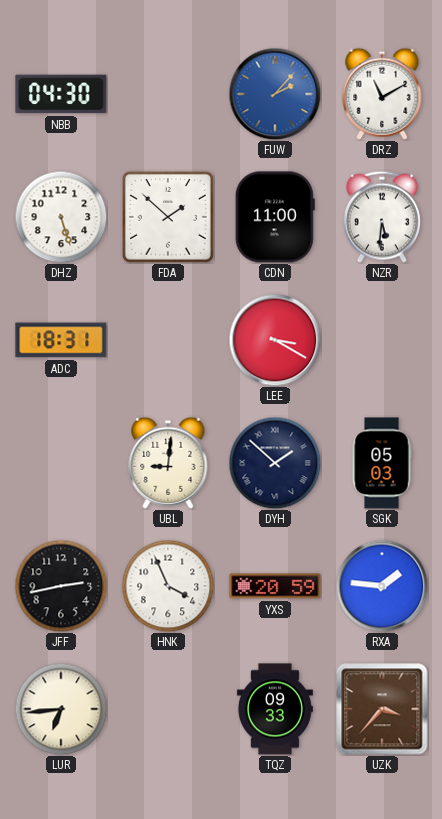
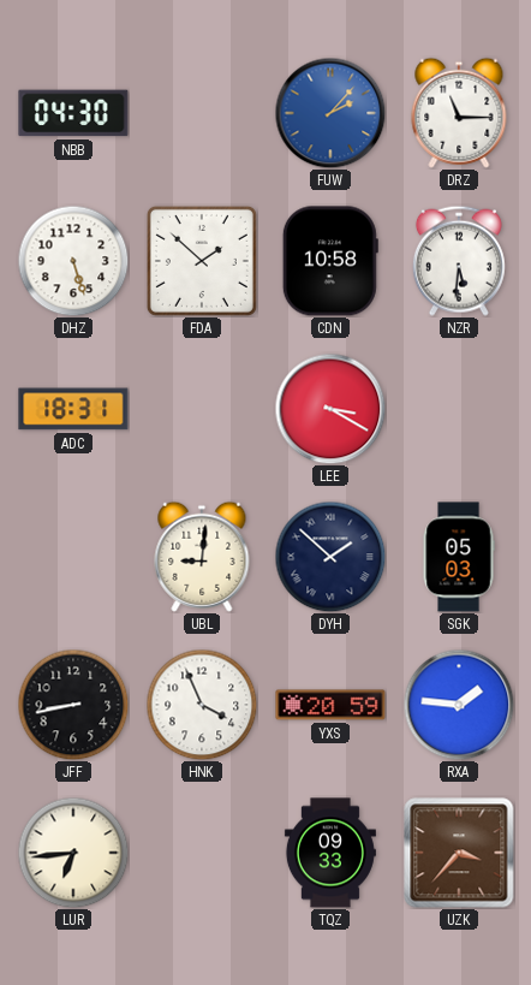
DRZ: 11:10 -> 11:15 (459, 113)
CDN: 11:00 -> 10:58 (330, 261)
JFF: 2:43 -> 8:43 (73, 705)
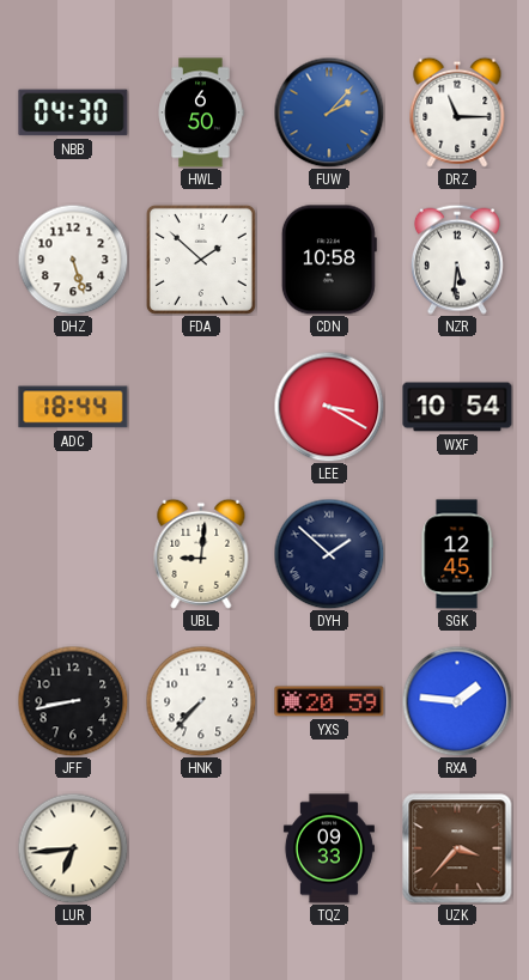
HWL: none -> 6:50 (201, 112)
ADC: 18:31 -> 18:44 (73, 407)
WXF: none -> 10:54 (457, 407)
SGK: 05:03 -> 12:45 (457, 554)
HNK: 3:56 -> 7:37 (201, 701)
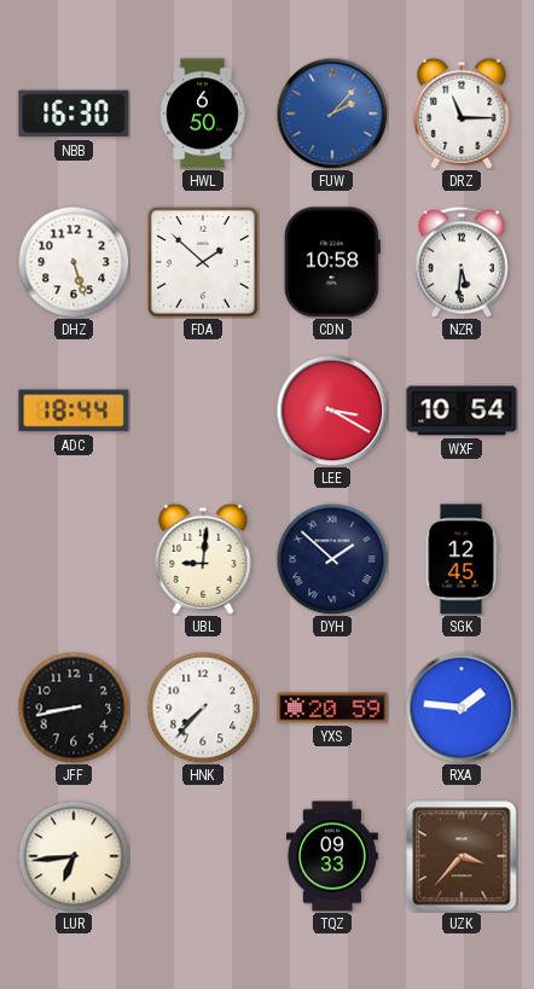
NBB: 04:30 -> 16:30 (74, 114)
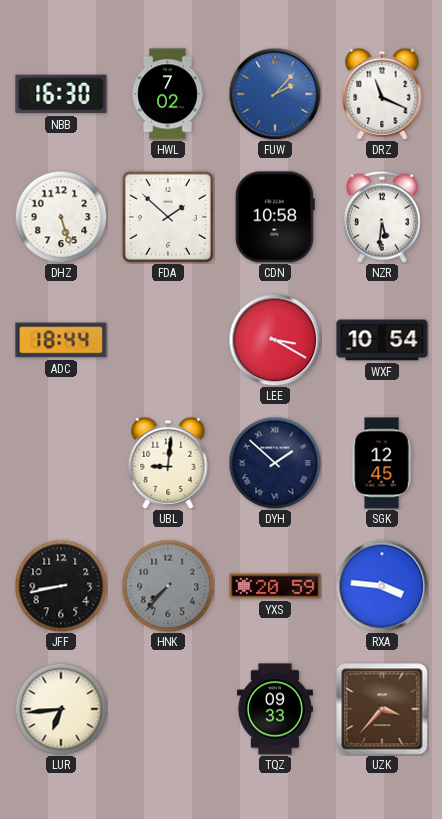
HWL: 6:50 -> 7:02 (168, 94)
DRZ: 11:15 -> 11:19 (382, 94)
HNK dial: white -> grey (168, 586)
RXA: 1:46 -> 3:46 (382, 586)
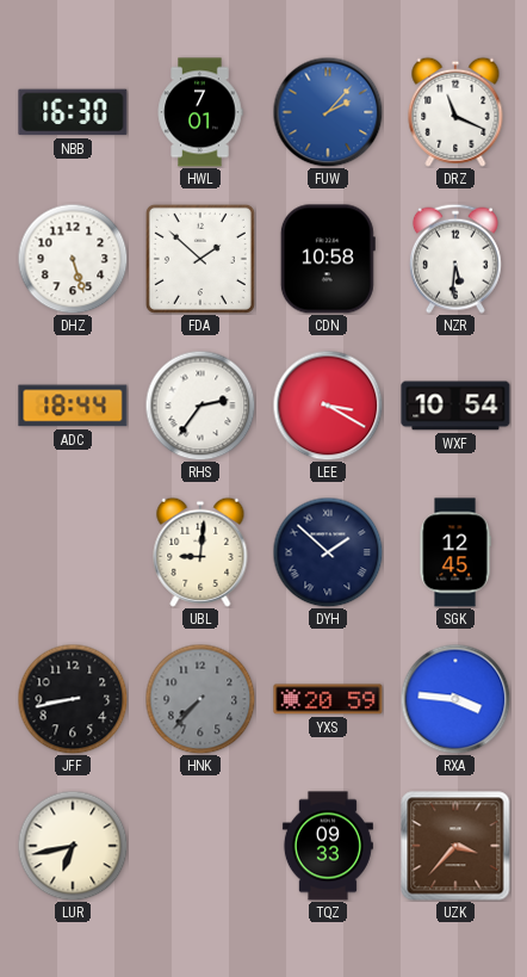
HWL: 7:02 -> 7:01 (200, 112)
RHS: none -> 2:36 (200, 406)
LUR: 6:44 -> 6:43 (73, 846)
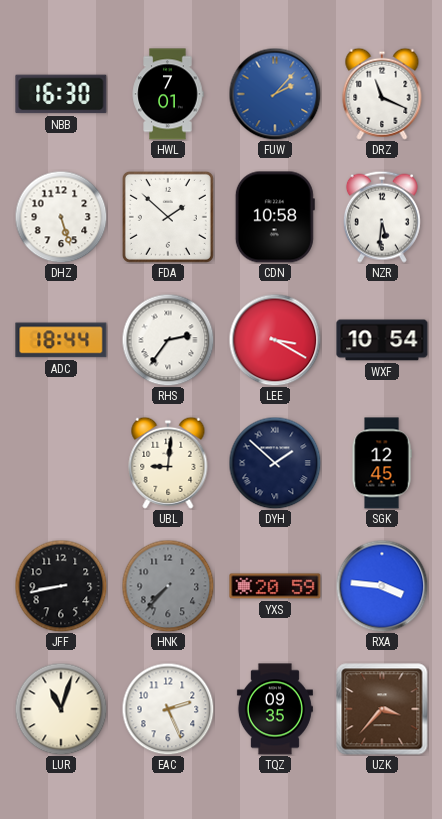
LUR: 6:43 -> 11:03 (61, 709)
EAC: none -> 2:26 (168, 709)
TQZ: 09:33 -> 09:35 (275, 709)
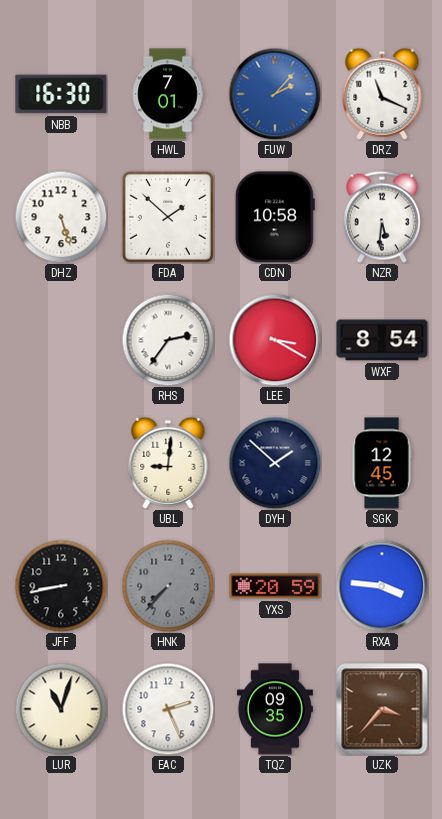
ADC: 18:44 -> none (61, 340)
WXF: 10:54 -> 8:54 (382, 340)
